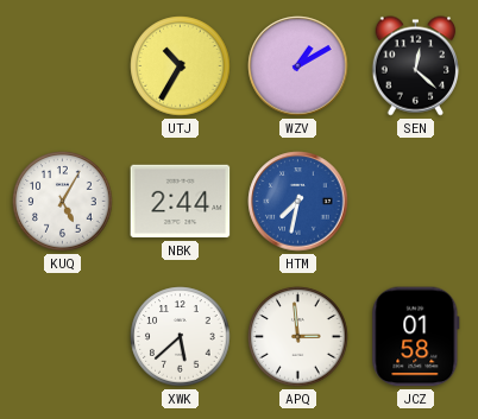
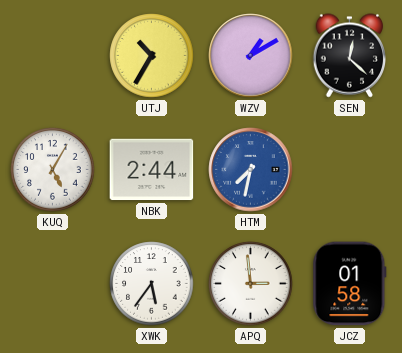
XWK: 5:38 -> 5:36 (152, 284)
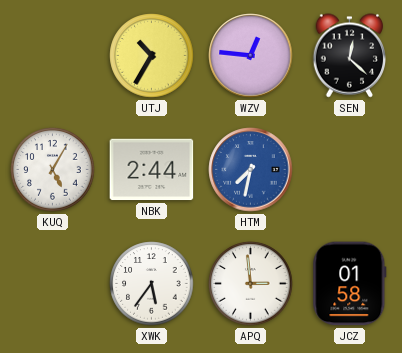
WZV: 1:10 -> 12:46 (251, 56)
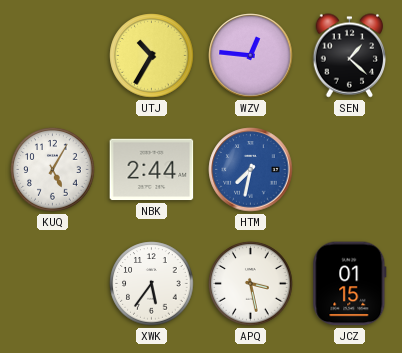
SEN: 12:22 -> 1:22 (349, 56)
APQ: 2:59 -> 3:28 (251, 284)
JCZ: 01:58 -> 01:15 (350, 284)
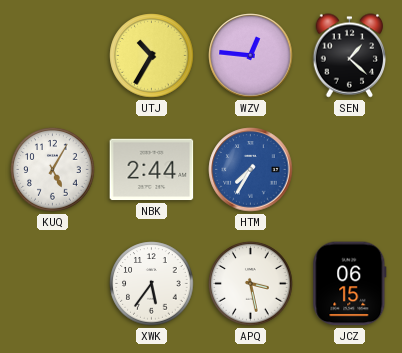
HTM: 7:32 -> 7:35 (251, 170)
JCZ: 01:15 -> 06:15 (350, 284)
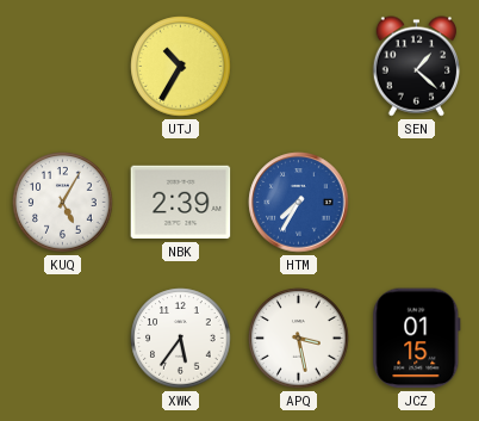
WZV: 12:46 -> none (251, 56)
NBK: 2:44 -> 2:39 (181, 203)
JCZ: 06:15 -> 01:15 (417, 339)
